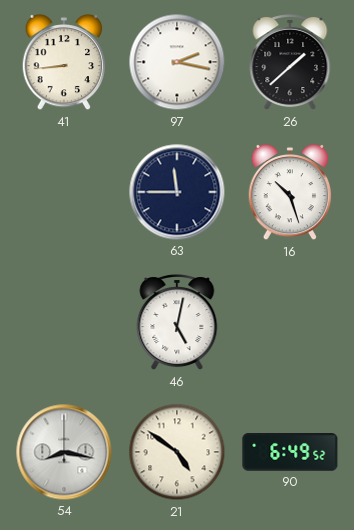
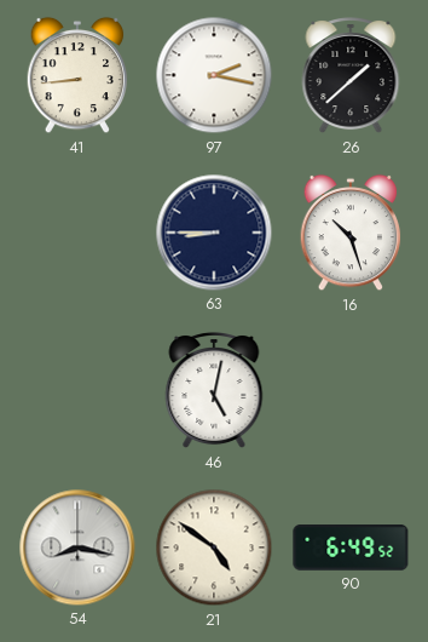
63: 11:45 -> 8:45 (214, 233)
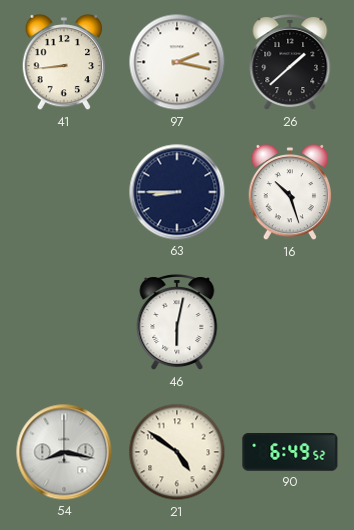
46: 5:02 -> 6:02 (177, 323)
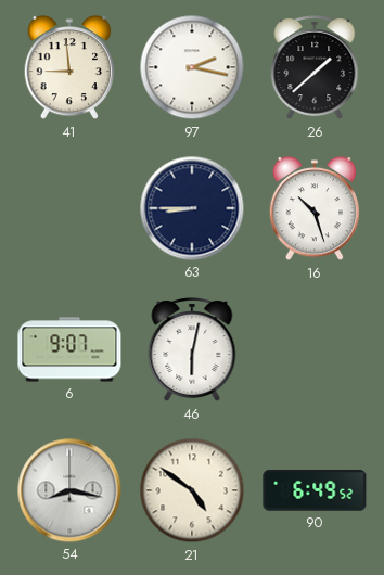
41: 8:44 -> 8:59 (69, 67)
6: none -> 9:07 (69, 349)
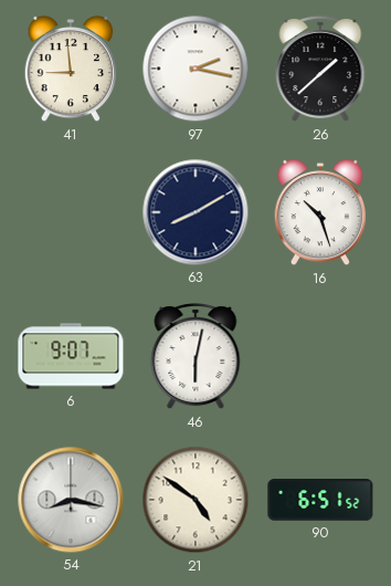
63: 8:45 -> 8:10 (196, 212)
90: 6:49 -> 6:51 (320, 500)
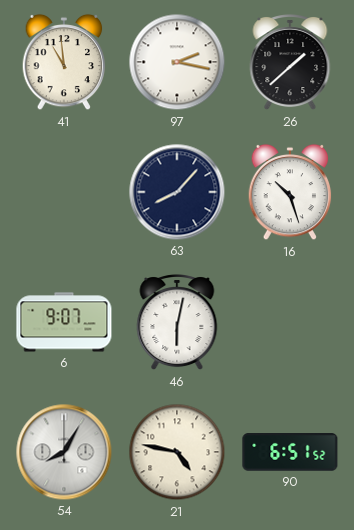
41: 8:59 -> 10:59 (64, 62)
63: 8:10 -> 8:07 (177, 192)
54: 8:17 -> 8:05 (64, 452)
21: 4:51 -> 4:47 (177, 452)
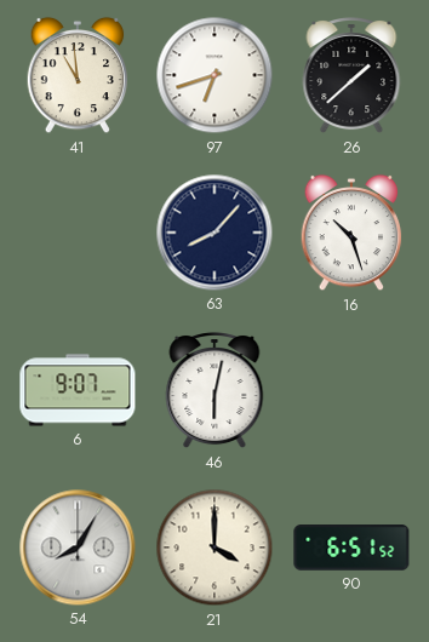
97: 2:17 -> 6:42 (215, 75)
21: 4:47 -> 4:00 (215, 548)
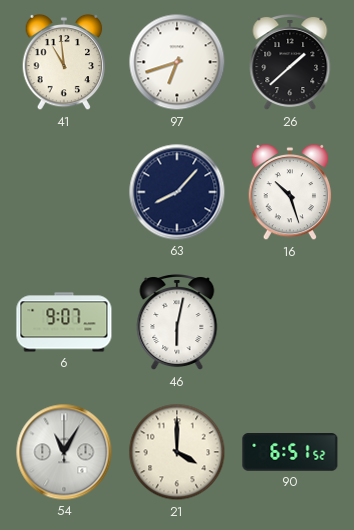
54: 8:05 -> 11:05 (64, 452)
